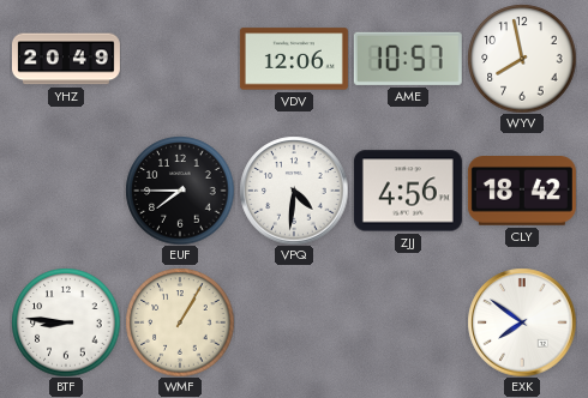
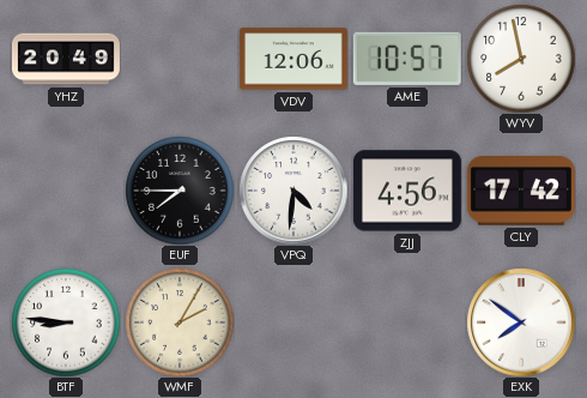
CLY: 18:42 -> 17:42 (521, 192)
WMF: 1:05 -> 2:05 (180, 322)
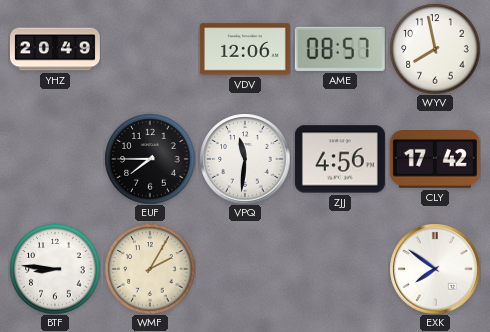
AME: 10:57 -> 08:57 (340, 49)
VPQ: 4:31 -> 11:31 (245, 159)
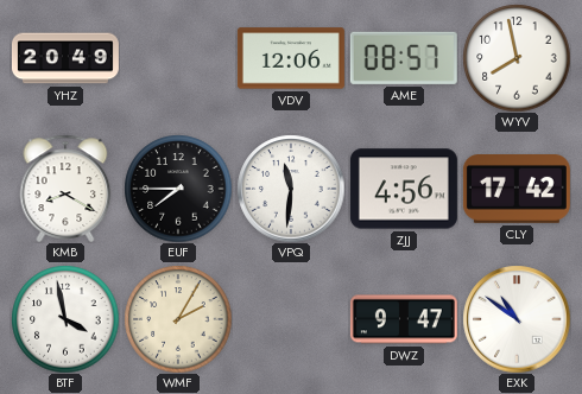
KMB: none -> 8:20 (65, 189)
BTF: 8:46 -> 3:58 (65, 319)
DWZ: none -> 9:47 (404, 319)
EXK: 7:51 -> 10:51 (517, 319)
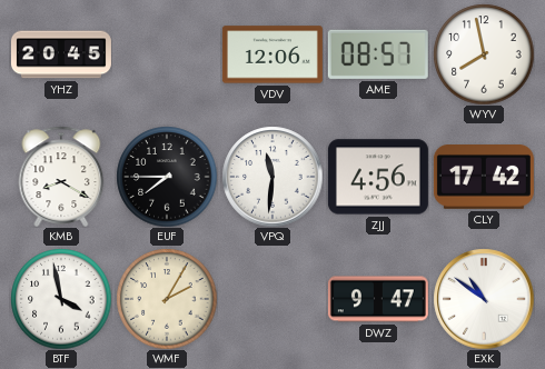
YHZ: 20:49 -> 20:45 (61, 54)
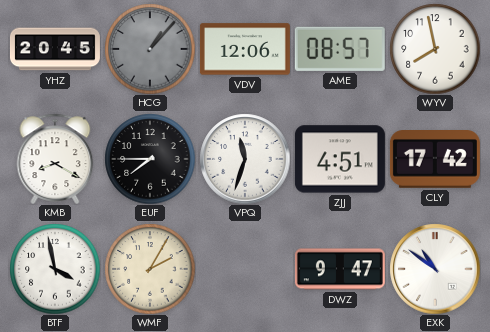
HCG: none -> 1:07 (150, 49)
VPQ: 11:31 -> 11:33 (245, 159)
ZJJ: 4:56 -> 4:51 (340, 159)
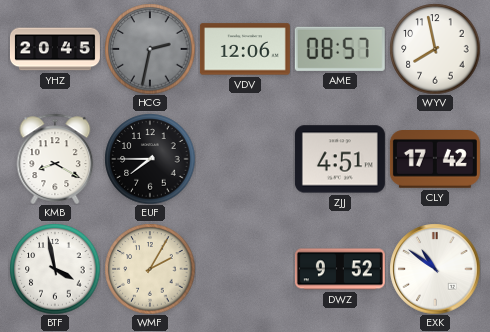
HCG: 1:07 -> 2:32 (150, 49)
VPQ: 11:33 -> none (245, 159)
DWZ: 9:47 -> 9:52 (340, 269)
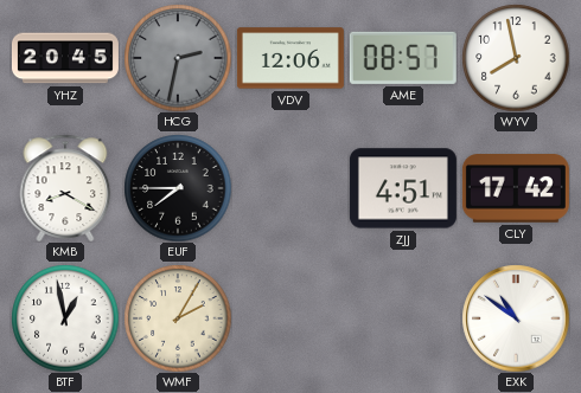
BTF: 3:58 -> 12:58 (65, 318)
DWZ: 9:52 -> none (340, 269)
